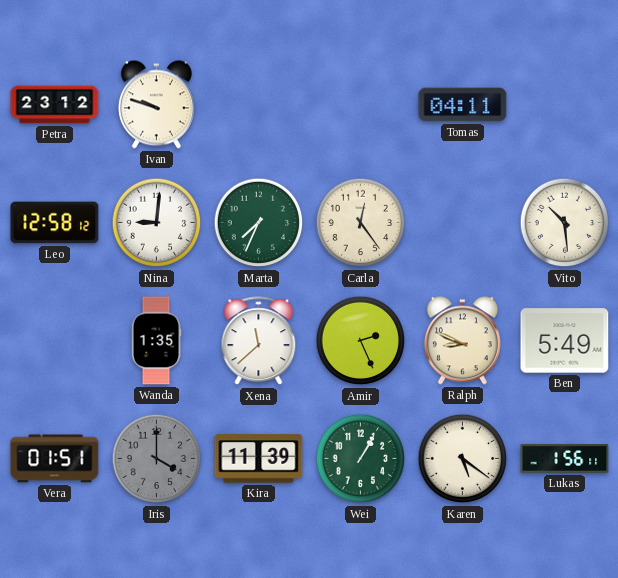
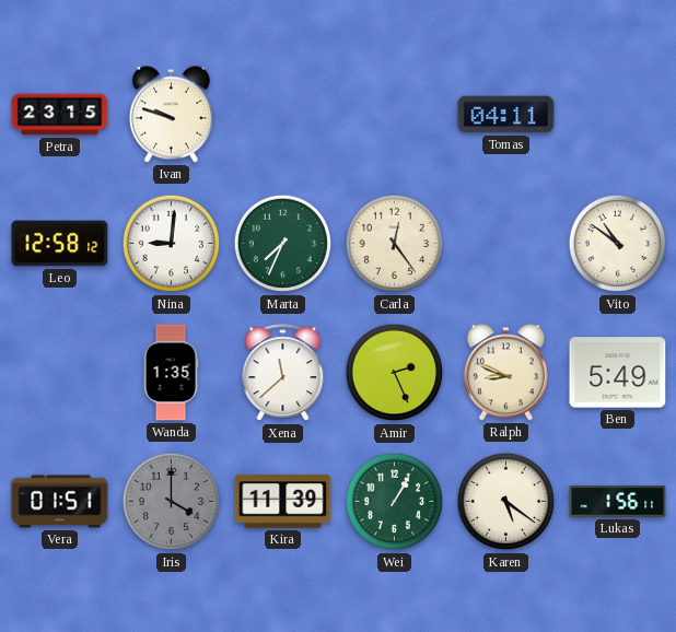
Petra: 23:12 -> 23:15 (60, 115)
Vito: 10:29 -> 10:51 (618, 244)
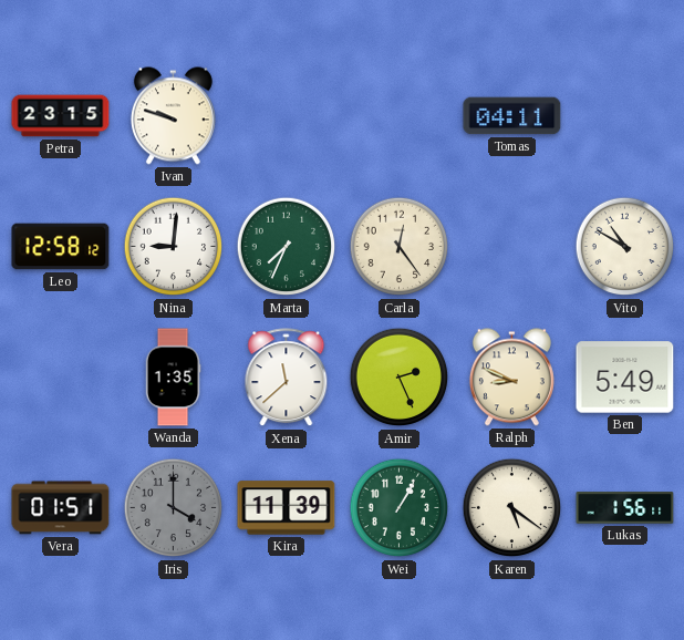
Vito: 10:51 -> 10:50 (625, 247)
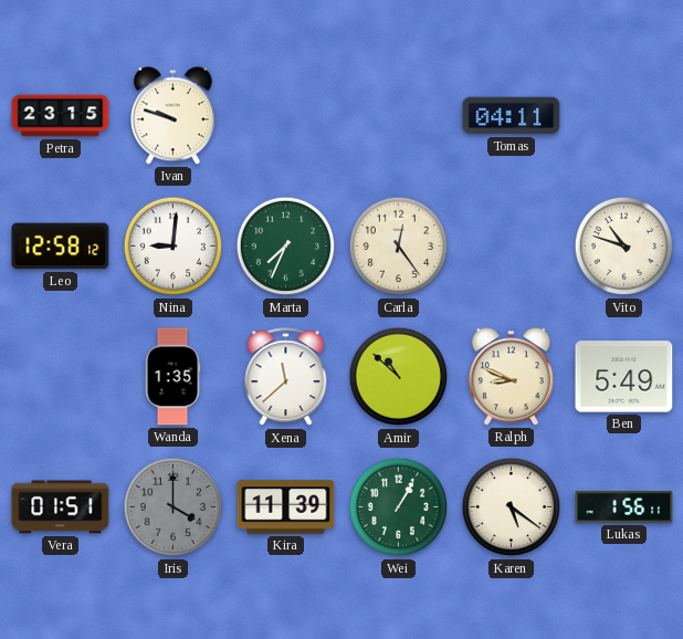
Vito: 10:50 -> 10:48 (624, 247)
Amir: 2:26 -> 10:52 (399, 377)
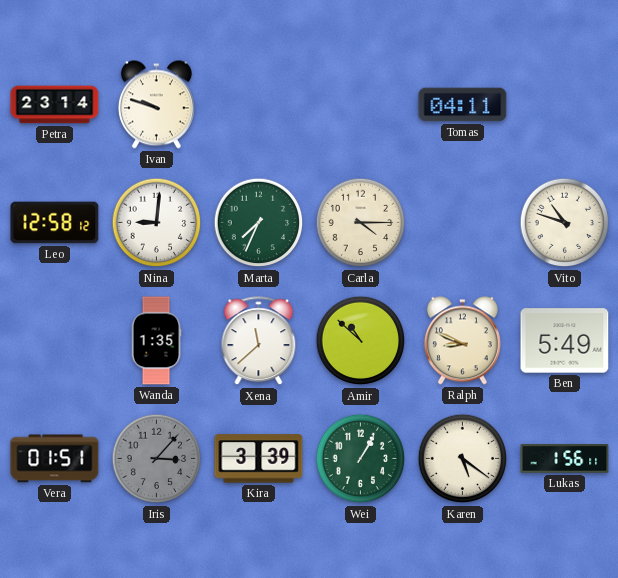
Petra: 23:15 -> 23:14 (55, 105)
Carla: 12:24 -> 4:15 (361, 223)
Iris: 4:00 -> 3:07 (157, 459)
Kira: 11:39 -> 3:39 (259, 459)
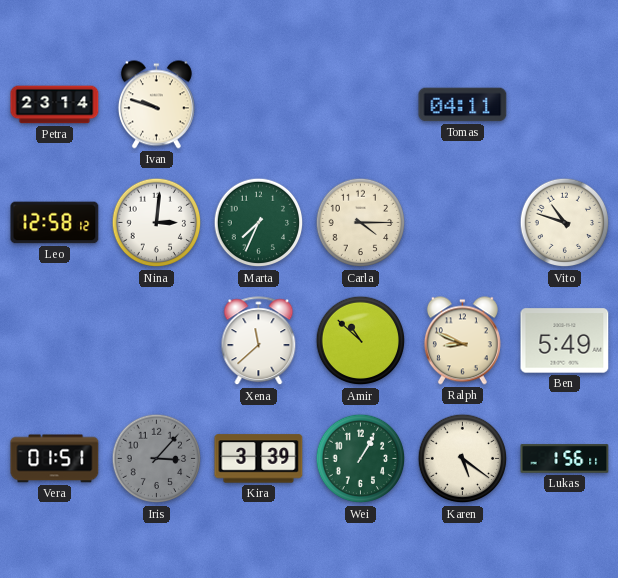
Nina: 9:01 -> 3:01 (157, 223)
Wanda: 1:35 -> none (156, 341)
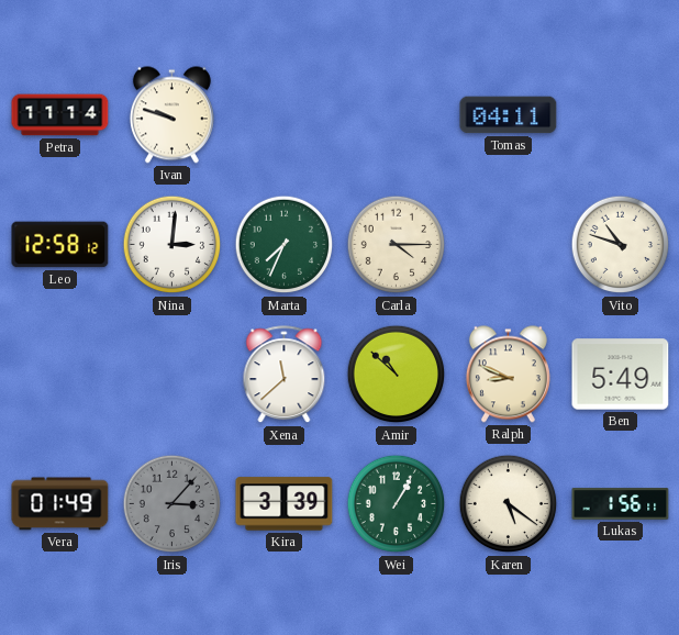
Petra: 23:14 -> 11:14 (60, 115)
Vera: 01:51 -> 01:49 (60, 504)
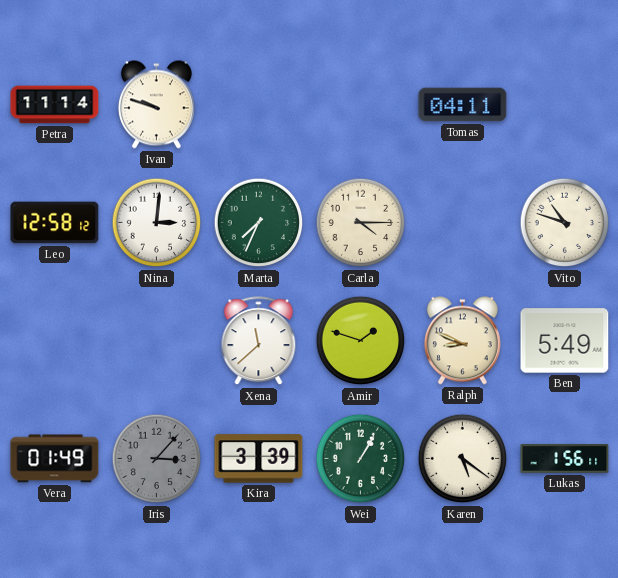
Amir: 10:52 -> 1:48 (361, 341)
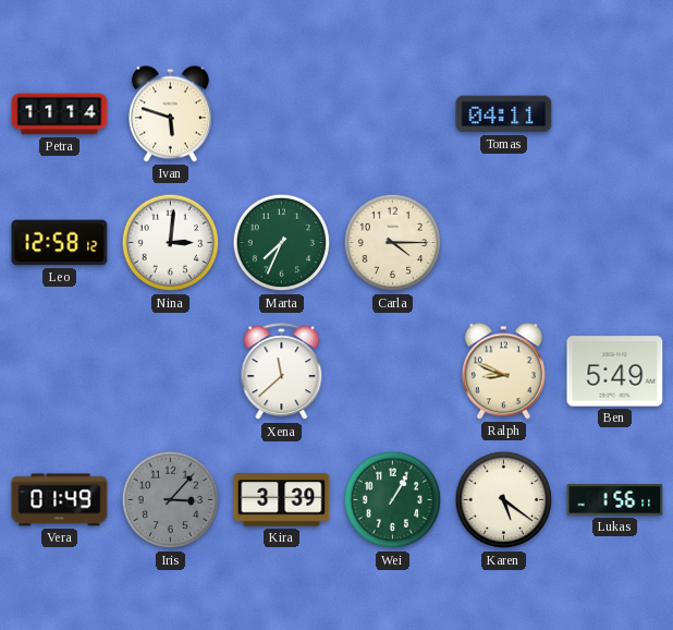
Ivan: 9:48 -> 5:48 (170, 114)
Vito: 10:48 -> none (565, 223)
Amir: 1:48 -> none (361, 341)
